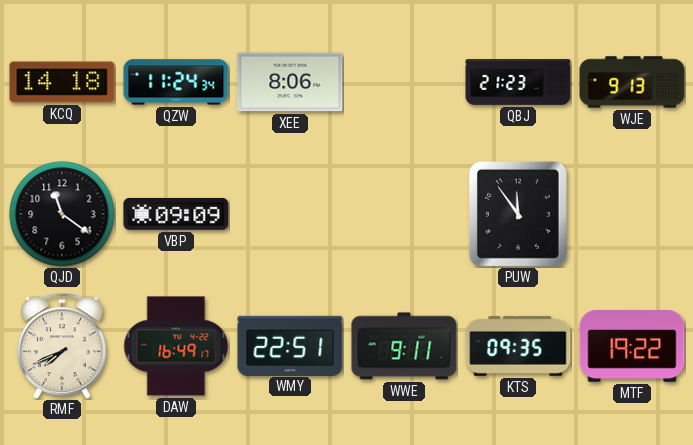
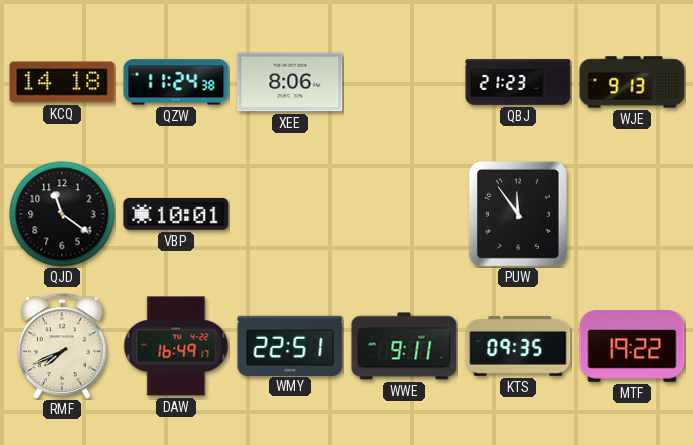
QZW: 11:24:34 -> 11:24:38 (176, 82)
VBP: 09:09 -> 10:01 (176, 214)
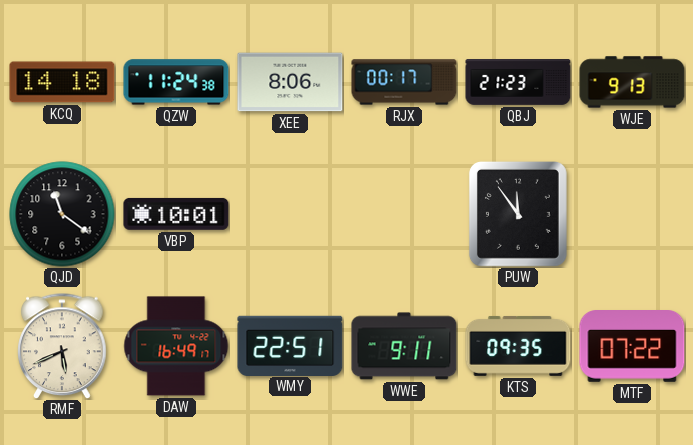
RJX: none -> 00:17 (404, 82)
RMF: 7:41 -> 5:41 (62, 346)
MTF: 19:22 -> 07:22 (632, 347)
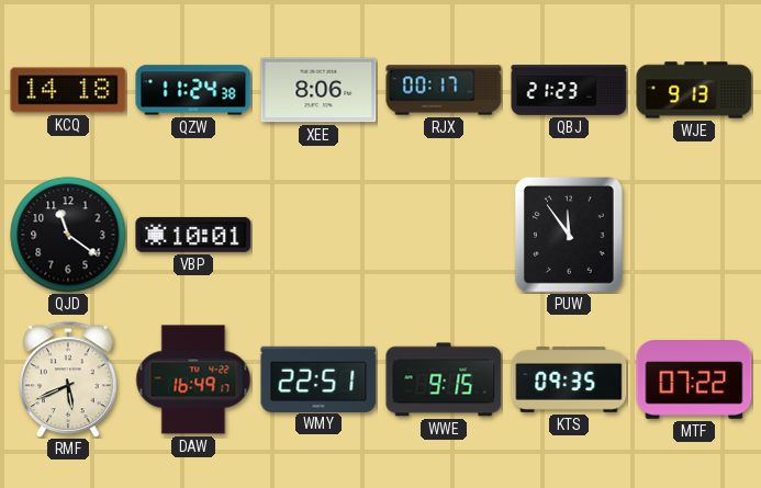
WWE: 9:11 -> 9:15 (444, 379)
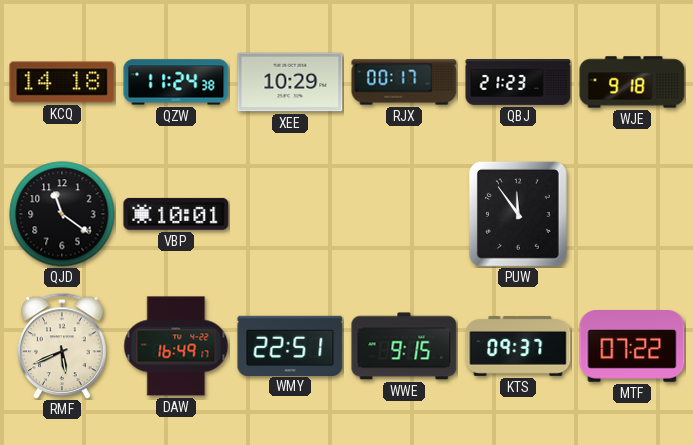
XEE: 8:06 -> 10:29 (290, 82)
WJE: 9:13 -> 9:18 (632, 82)
KTS: 09:35 -> 09:37 (518, 346)
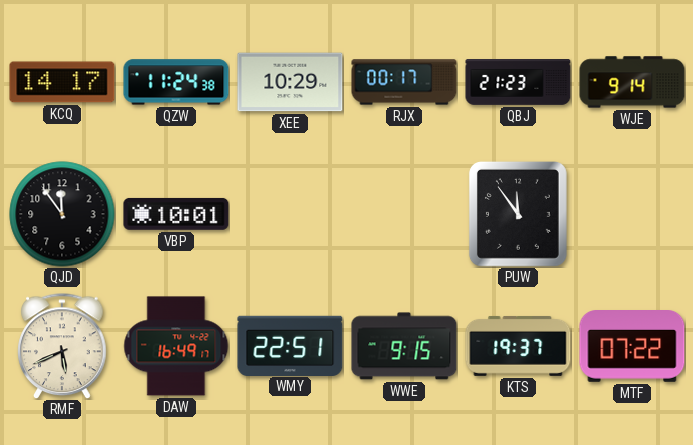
KCQ: 14:18 -> 14:17 (62, 82)
WJE: 9:18 -> 9:14 (632, 82)
QJD: 11:21 -> 11:54 (62, 214)
KTS: 09:37 -> 19:37 (518, 346)
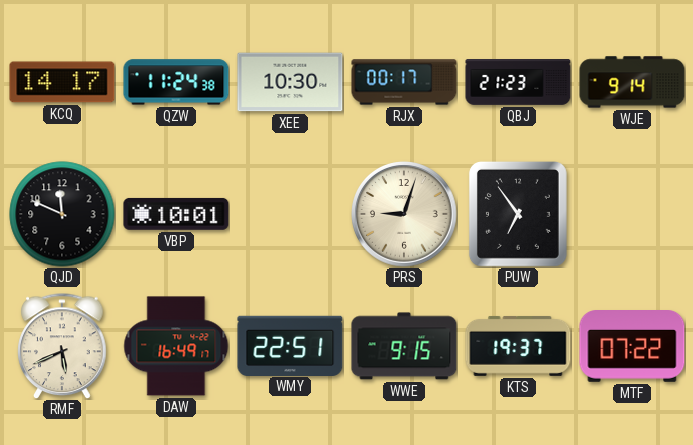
XEE: 10:29 -> 10:30 (290, 82)
QJD: 11:54 -> 11:49 (62, 214)
PRS: none -> 9:03 (404, 214)
PUW: 11:54 -> 6:54 (518, 214)
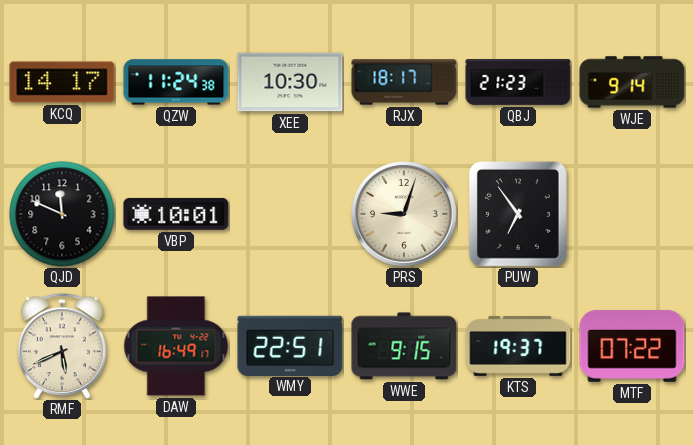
RJX: 00:17 -> 18:17 (404, 82)
